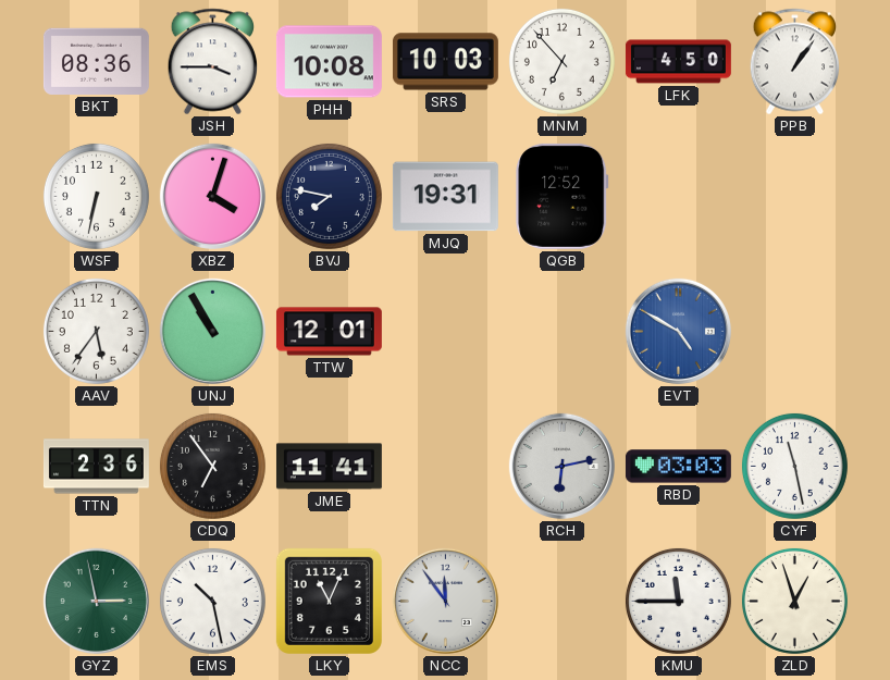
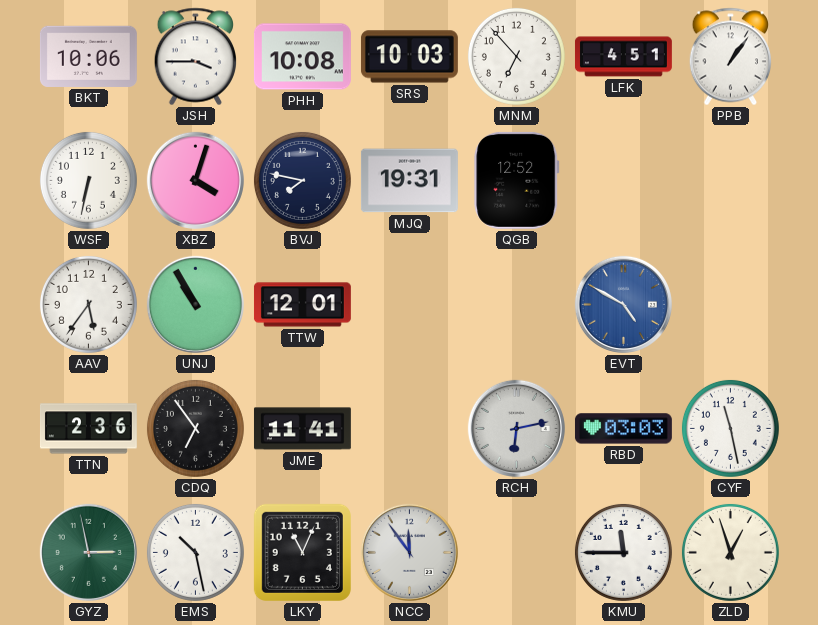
BKT: 08:36 -> 10:06 (88, 56)
LFK: 4:50 -> 4:51 (623, 57)
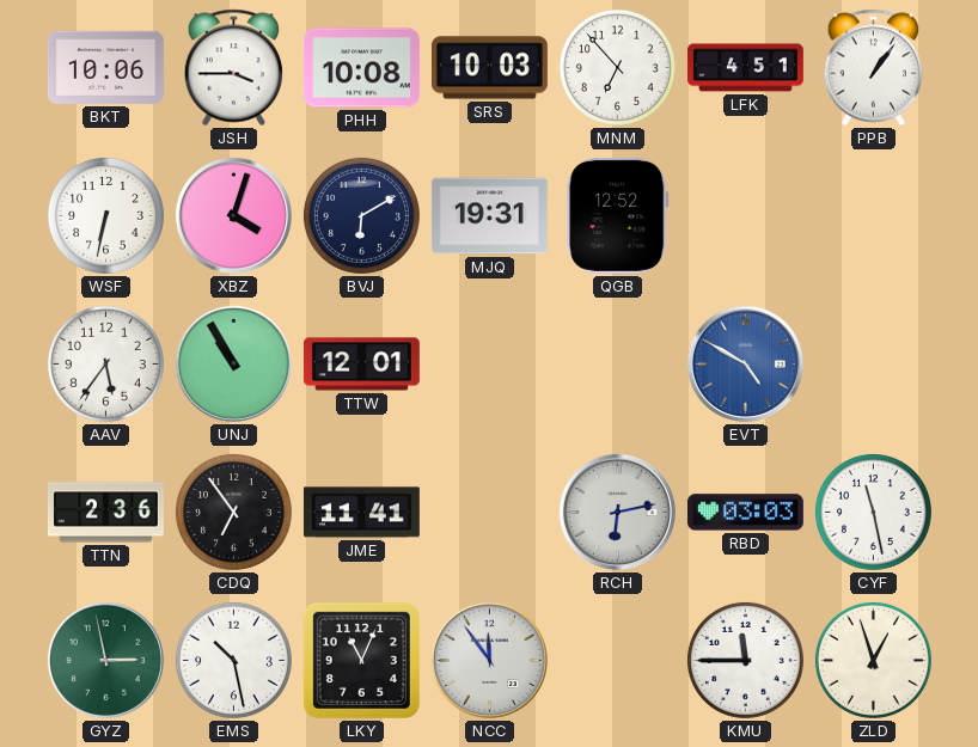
BVJ: 7:47 -> 6:10 (361, 215)
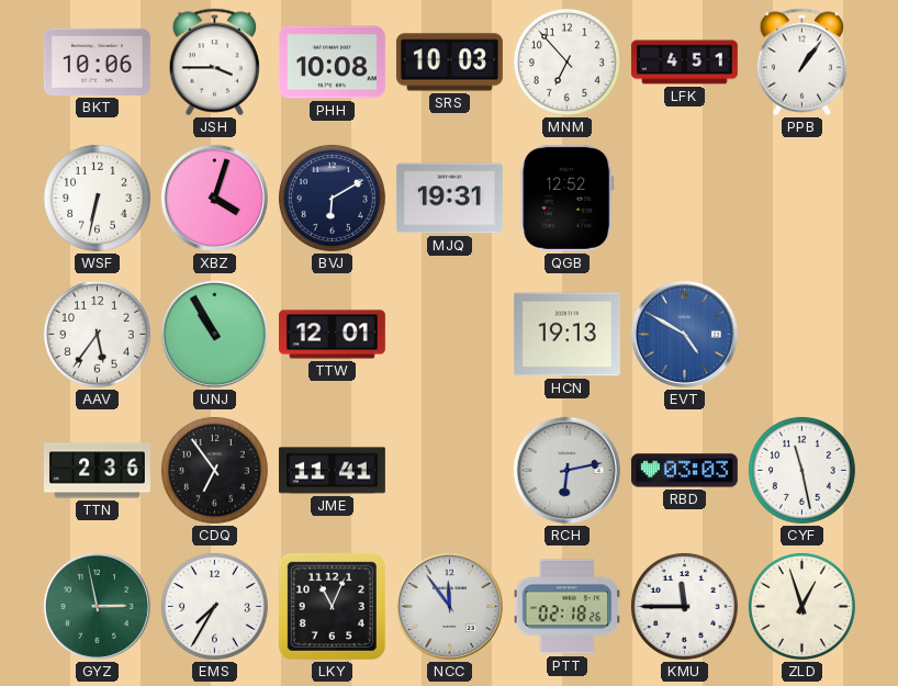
HCN: none -> 19:13 (566, 335)
EMS: 10:28 -> 7:35 (214, 606)
PTT: none -> 02:18 (568, 607)
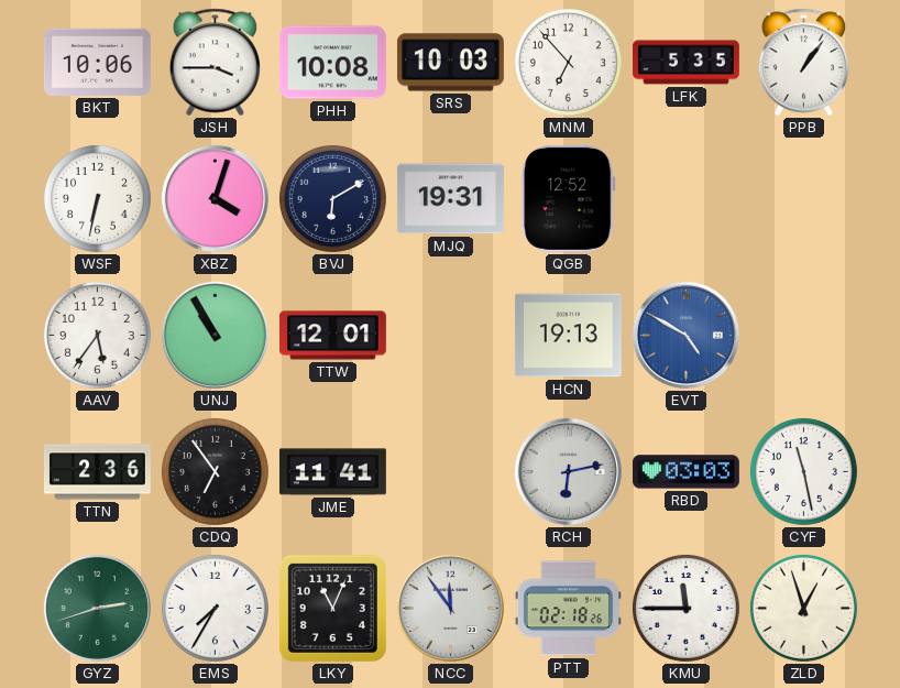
LFK: 4:51 -> 5:35 (685, 63)
GYZ: 2:58 -> 2:42 (97, 608)
